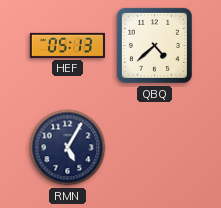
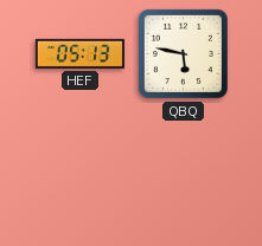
QBQ: 4:38 -> 5:47 (183, 53)
RMN: 5:05 -> none (68, 148)
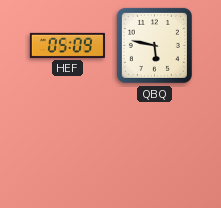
HEF: 05:13 -> 05:09 (67, 45)
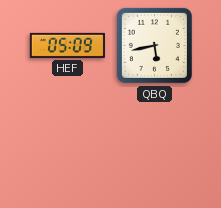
QBQ: 5:47 -> 5:43 (154, 45)
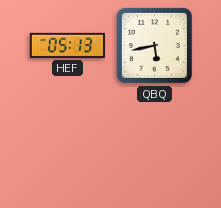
HEF: 05:09 -> 05:13 (67, 45)
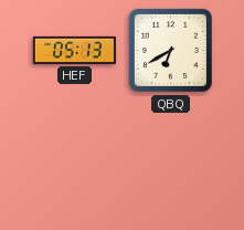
QBQ: 5:43 -> 6:40 (170, 50)
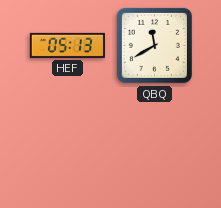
QBQ: 6:40 -> 11:40 (154, 45)
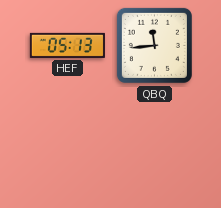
QBQ: 11:40 -> 11:44 (154, 45)
